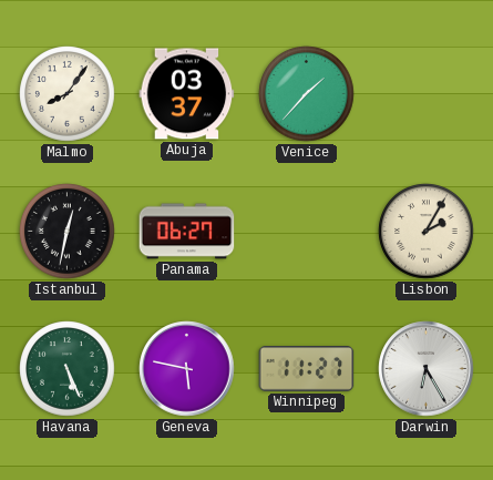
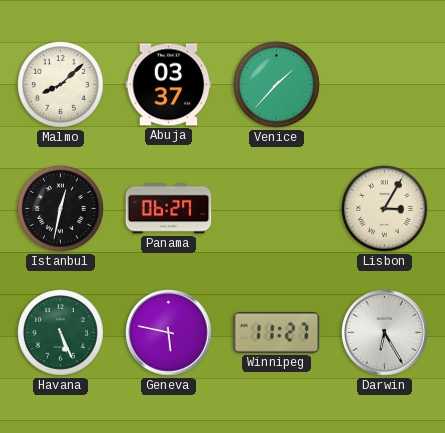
Malmo: 8:06 -> 8:08 (61, 85)
Lisbon: 2:05 -> 3:05 (385, 209)
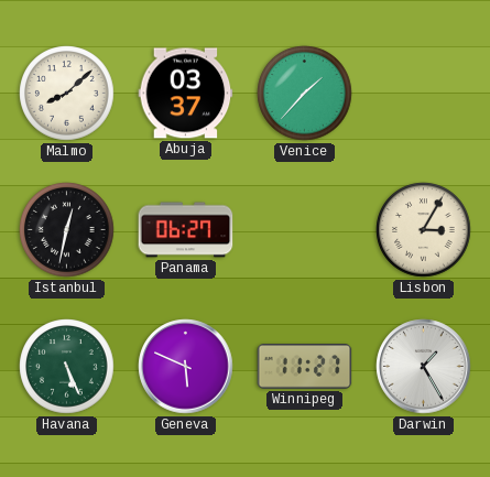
Geneva: 5:47 -> 5:49 (186, 367)
Darwin: 6:25 -> 1:25 (424, 367)
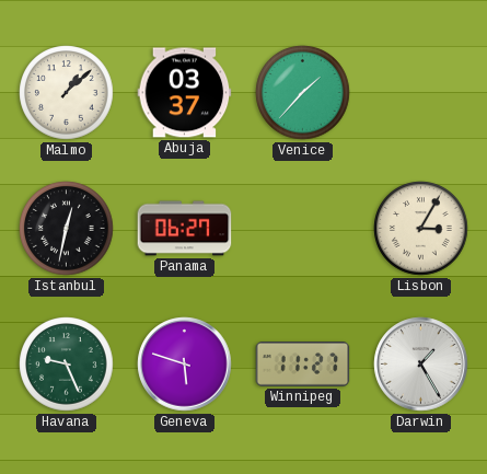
Malmo: 8:08 -> 1:08 (67, 93)
Havana: 5:26 -> 9:26 (67, 365)
Geneva: 5:49 -> 5:48 (185, 365)
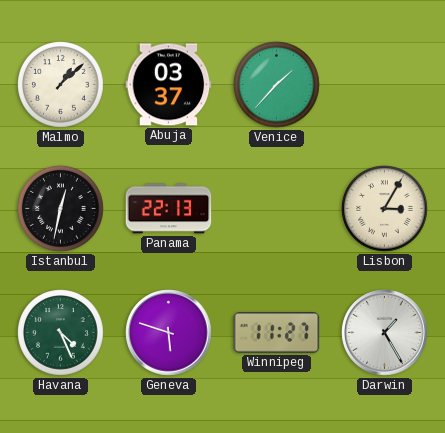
Panama: 06:27 -> 22:13 (169, 209)
Havana: 9:26 -> 4:26 (61, 333)
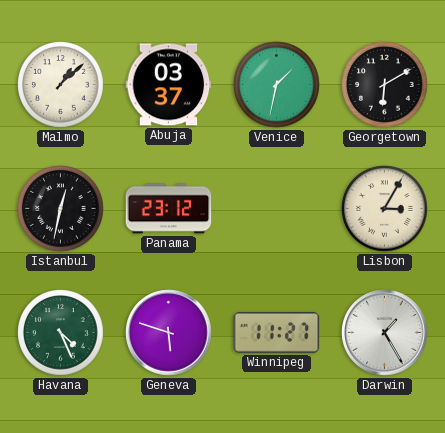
Venice: 1:37 -> 1:32 (277, 85)
Georgetown: none -> 6:10 (385, 85)
Panama: 22:13 -> 23:12 (169, 209)
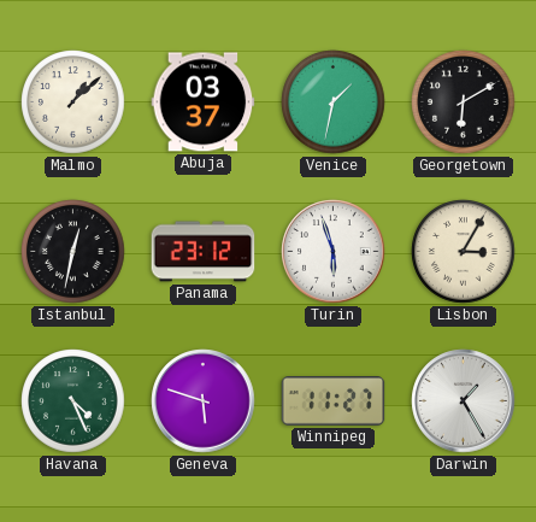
Turin: none -> 5:57 (334, 252)
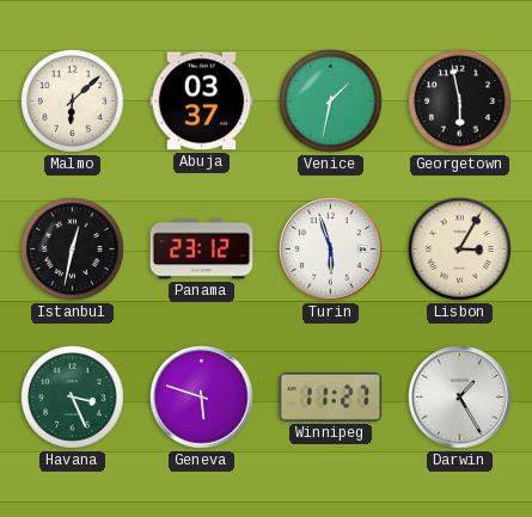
Malmo: 1:08 -> 6:08 (73, 101)
Georgetown: 6:10 -> 5:58 (460, 101)
Havana: 4:26 -> 3:26 (73, 398)
